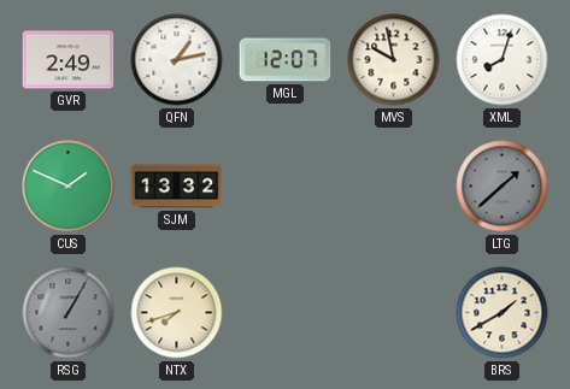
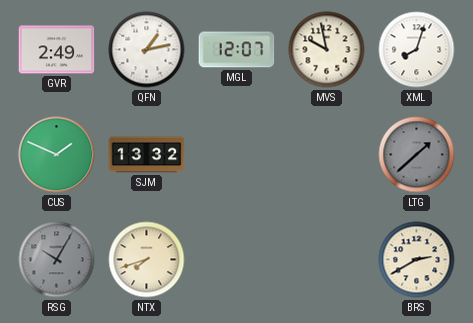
RSG: 1:05 -> 10:05 (57, 260)
BRS: 1:40 -> 2:40 (417, 260)
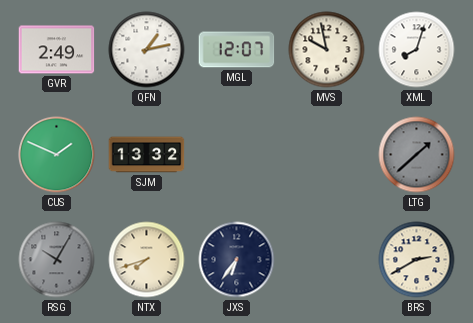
JXS: none -> 6:36 (237, 260)
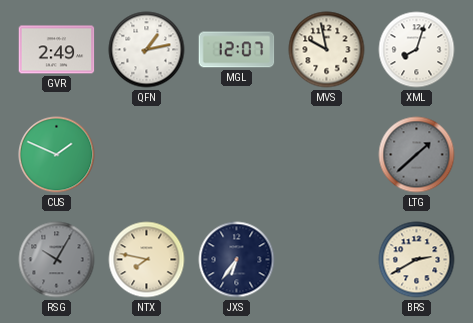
SJM: 13:32 -> none (147, 155)
NTX: 7:42 -> 7:47 (147, 260)
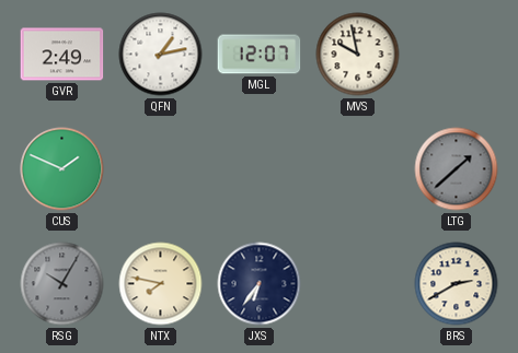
XML: 8:03 -> none (417, 50)
